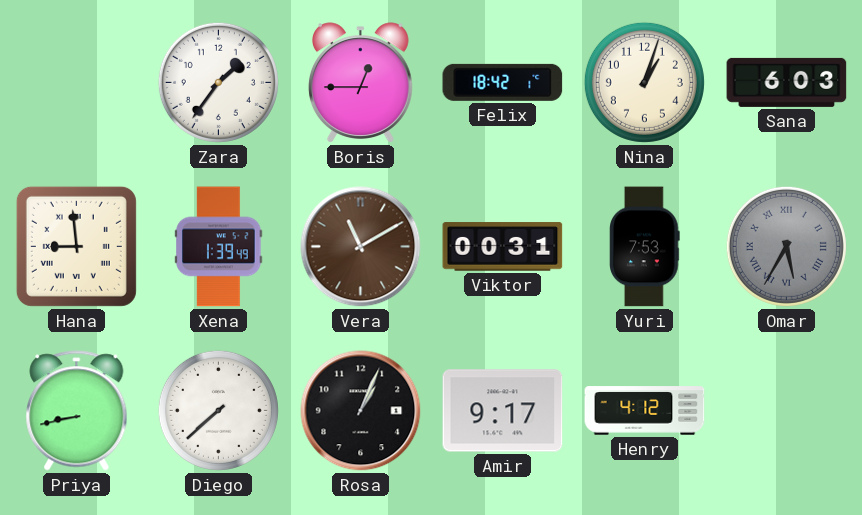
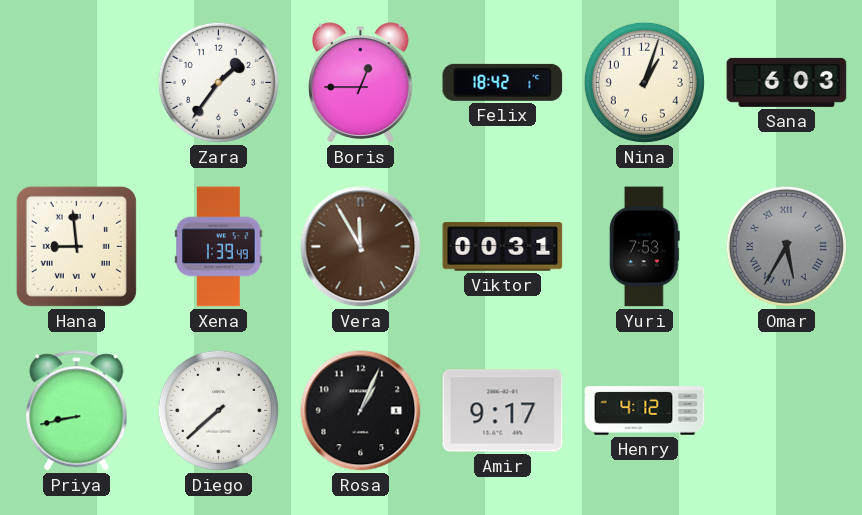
Vera: 11:10 -> 11:55 (361, 247)
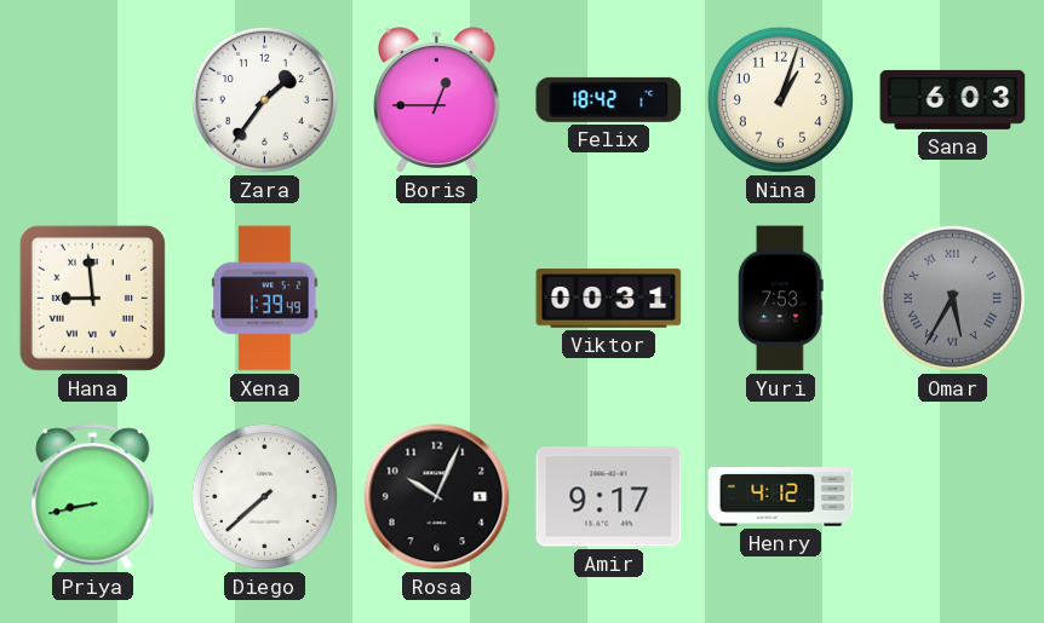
Vera: 11:55 -> none (361, 247)
Rosa: 1:04 -> 10:04 (437, 497)
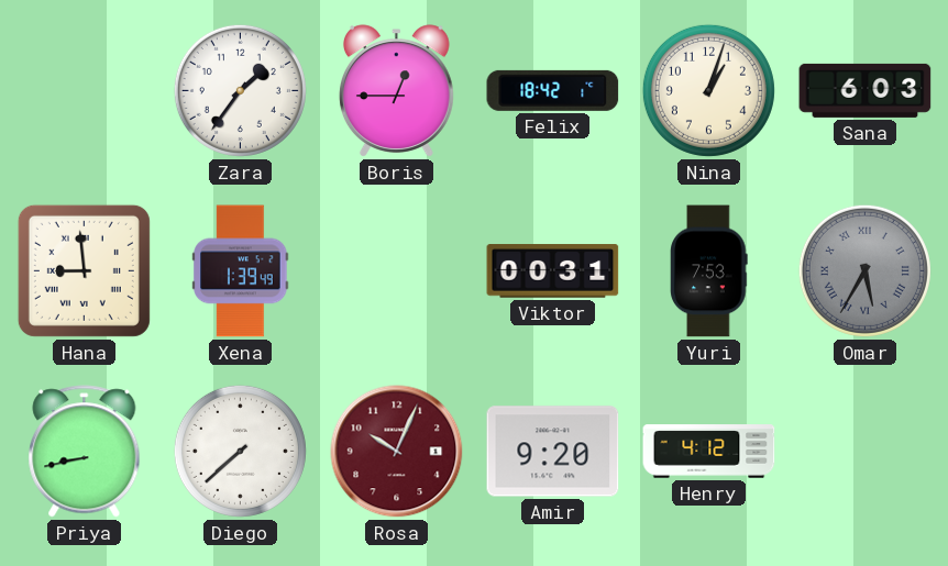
Rosa dial: black -> burgundy (397, 452)
Amir: 9:17 -> 9:20 (553, 452)
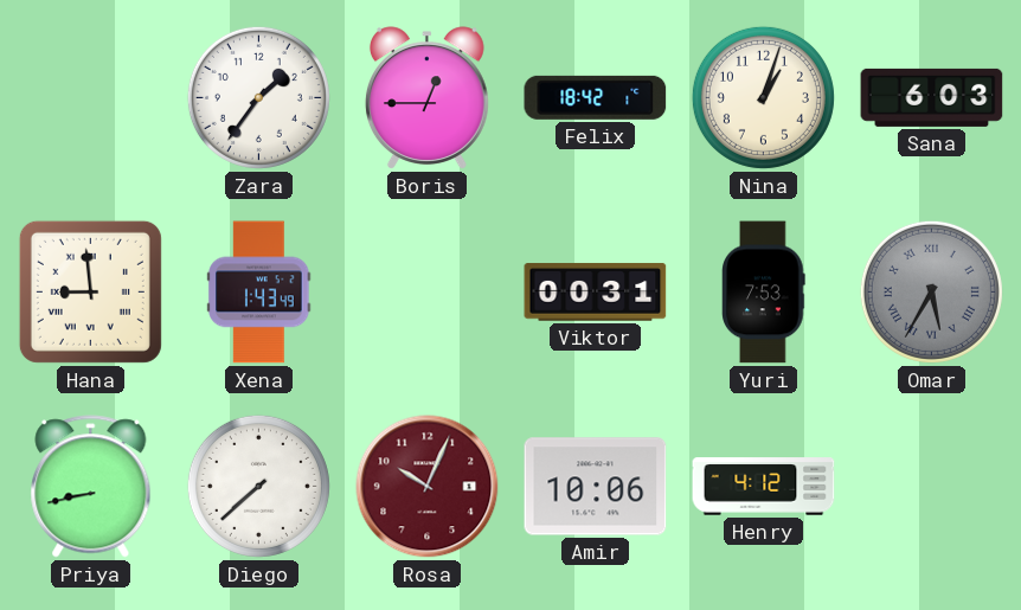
Xena: 1:39 -> 1:43 (259, 293)
Amir: 9:20 -> 10:06 (596, 487)
